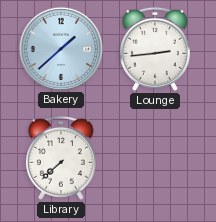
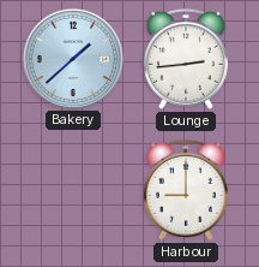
Library: 7:38 -> none (61, 158)
Harbour: none -> 9:00 (186, 190)
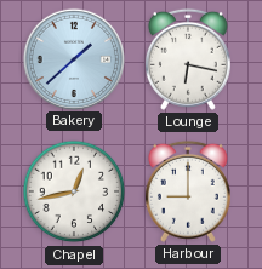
Lounge: 2:44 -> 6:17 (188, 59)
Chapel: none -> 12:43 (74, 191)
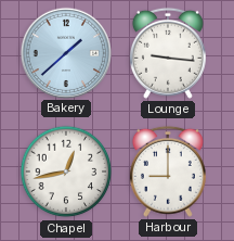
Lounge: 6:17 -> 9:16 (168, 53)
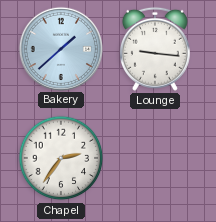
Chapel: 12:43 -> 2:36 (61, 158)
Harbour: 9:00 -> none (168, 172)
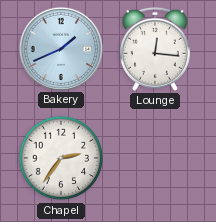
Bakery: 1:38 -> 1:41 (60, 48)
Lounge: 9:16 -> 12:16 (155, 49)
